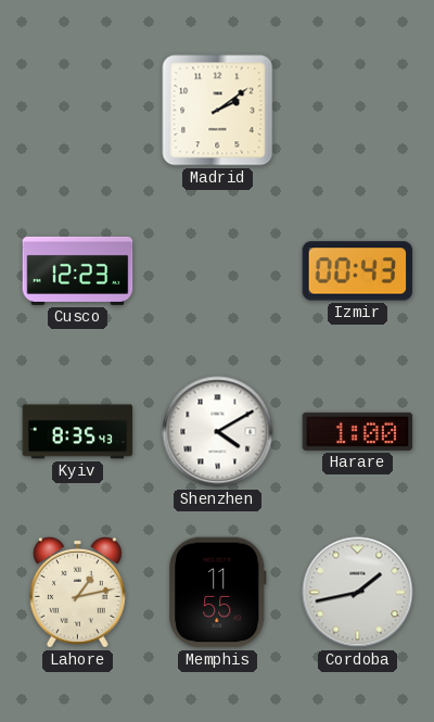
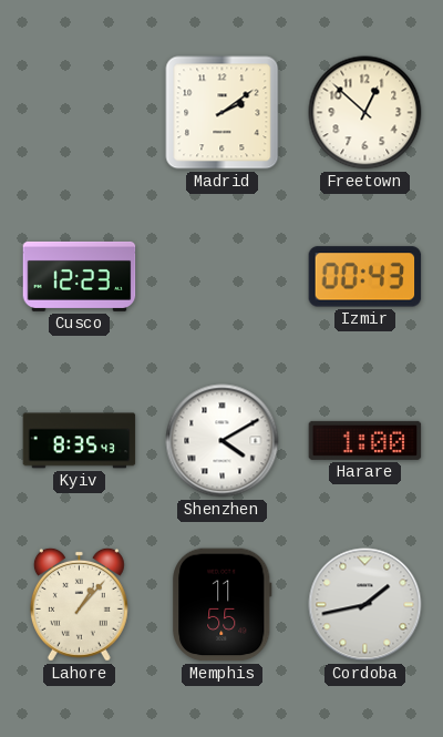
Freetown: none -> 12:52 (365, 113)
Lahore: 1:13 -> 1:07 (79, 604)
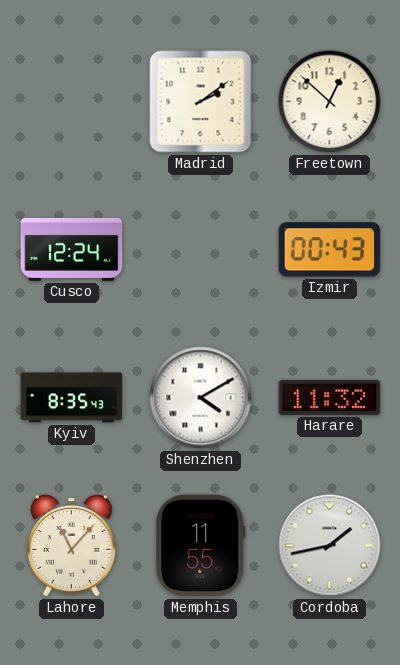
Cusco: 12:23 -> 12:24 (72, 249)
Harare: 1:00 -> 11:32 (330, 397)
Lahore: 1:07 -> 11:07 (71, 545)
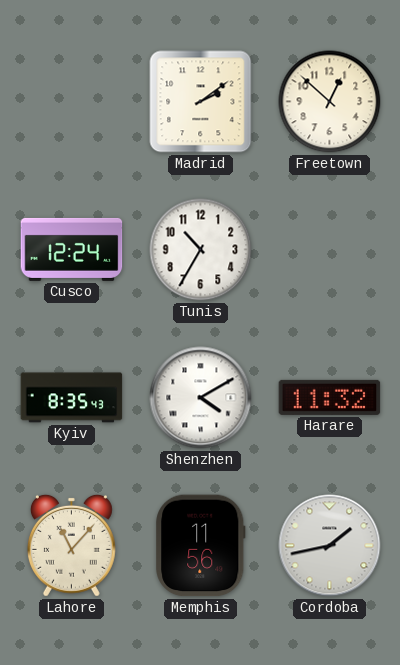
Tunis: none -> 10:35 (201, 250)
Izmir: 00:43 -> none (330, 250)
Memphis: 11:55 -> 11:56 (201, 546)
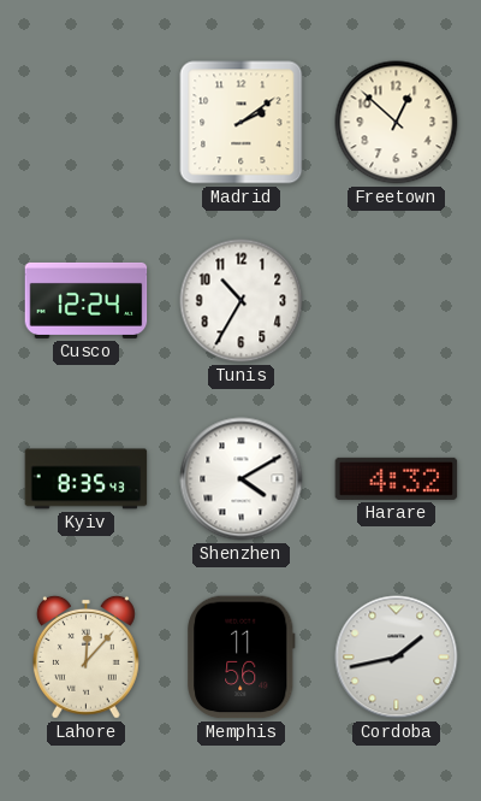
Harare: 11:32 -> 4:32 (397, 478)
Lahore: 11:07 -> 12:07 (85, 656)
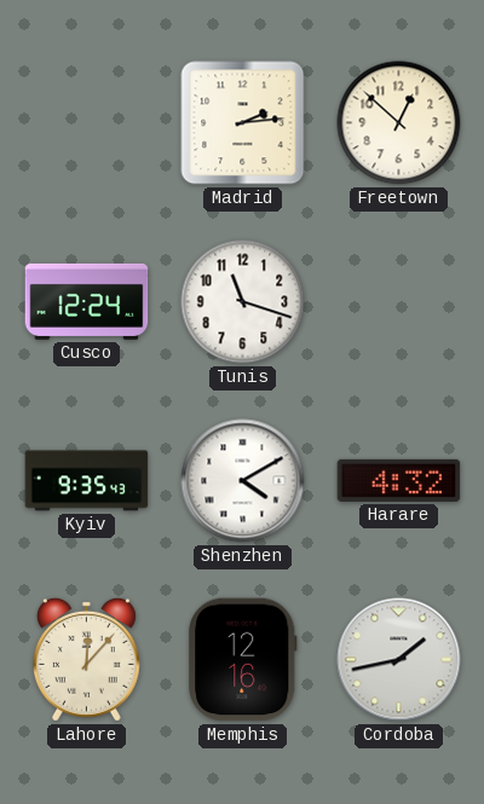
Madrid: 2:09 -> 2:14 (243, 123)
Tunis: 10:35 -> 11:18 (243, 302)
Kyiv: 8:35 -> 9:35 (87, 481)
Memphis: 11:56 -> 12:16 (243, 660)
